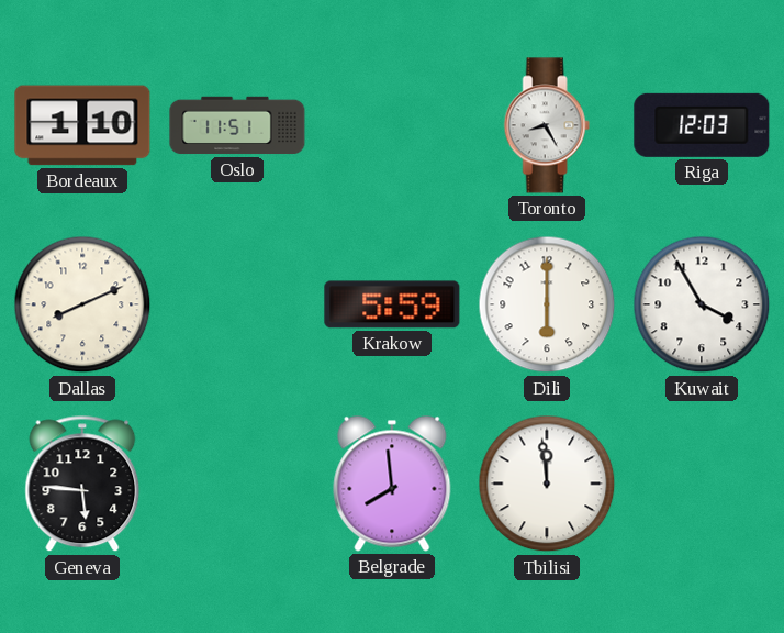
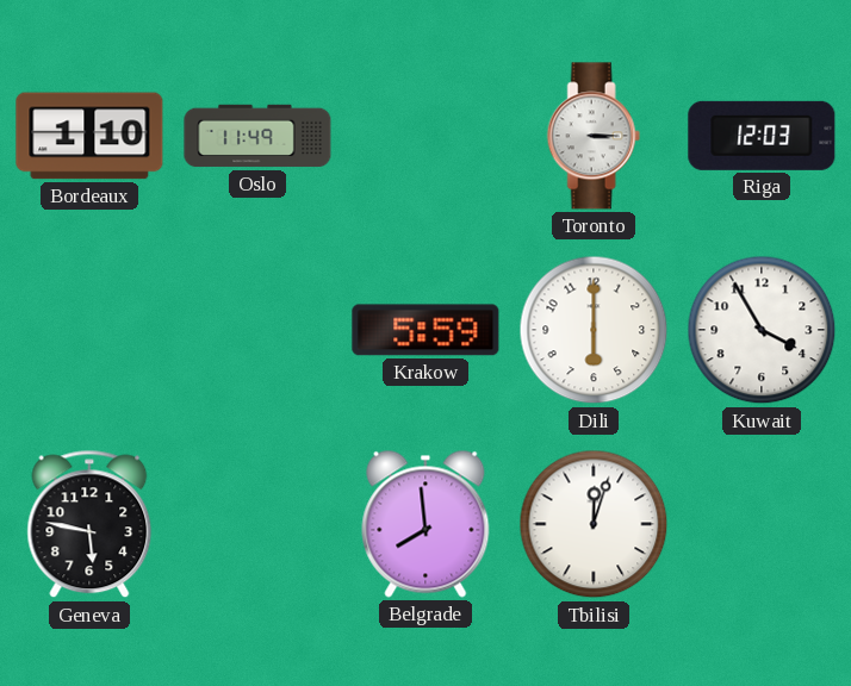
Oslo: 11:51 -> 11:49 (257, 136)
Toronto: 8:25 -> 3:15 (594, 136)
Dallas: 8:11 -> none (82, 304)
Geneva: 5:46 -> 5:47 (89, 524)
Tbilisi: 11:59 -> 12:03 (594, 524)
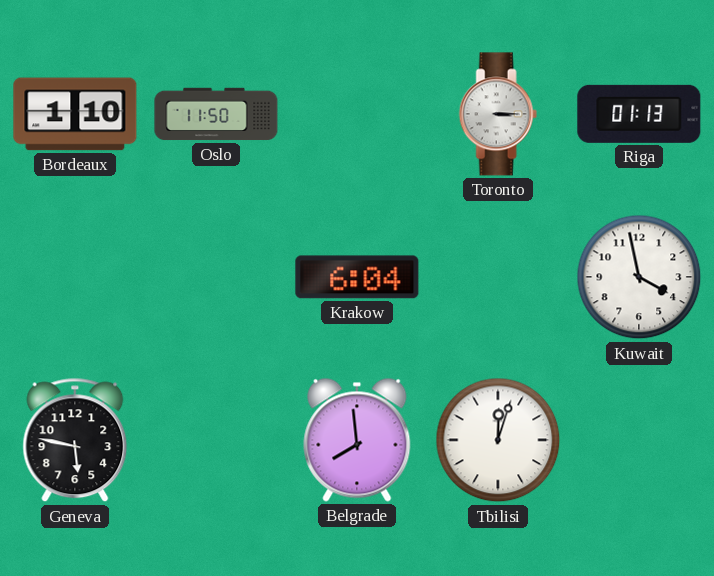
Oslo: 11:49 -> 11:50 (216, 114)
Riga: 12:03 -> 01:13 (639, 114)
Krakow: 5:59 -> 6:04 (357, 277)
Dili: 6:00 -> none (594, 330)
Kuwait: 3:55 -> 3:58 (639, 277)
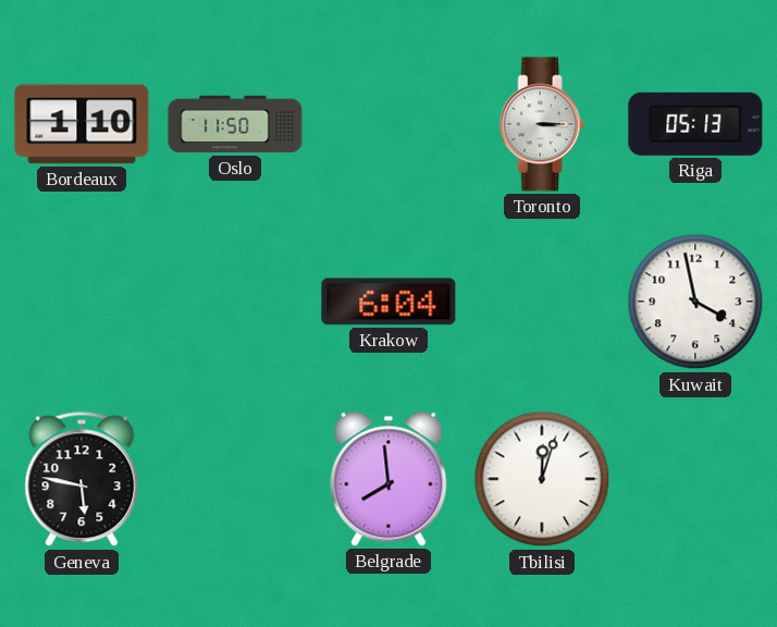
Riga: 01:13 -> 05:13 (695, 124)
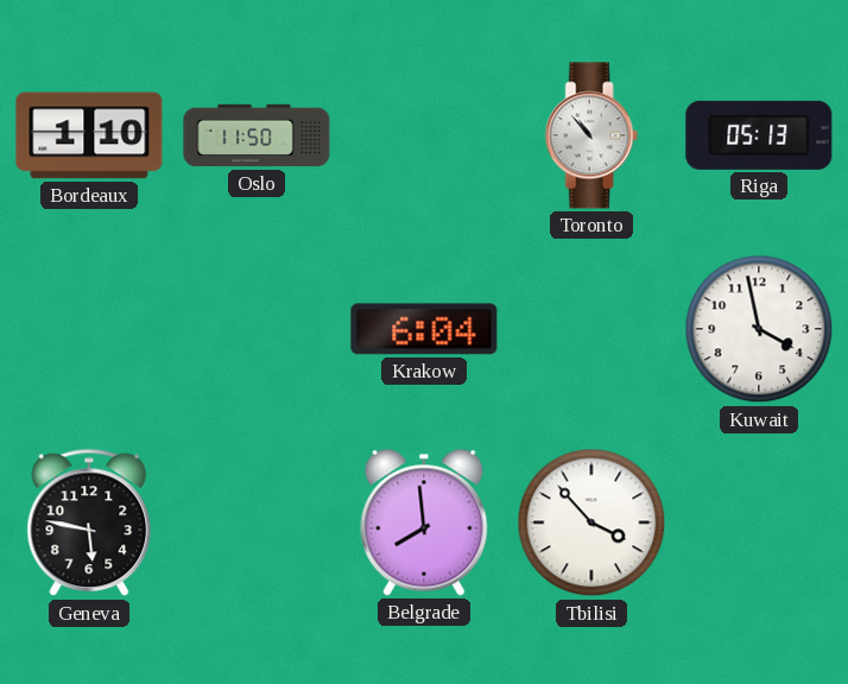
Toronto: 3:15 -> 10:53 (591, 135)
Tbilisi: 12:03 -> 3:53 (591, 522)
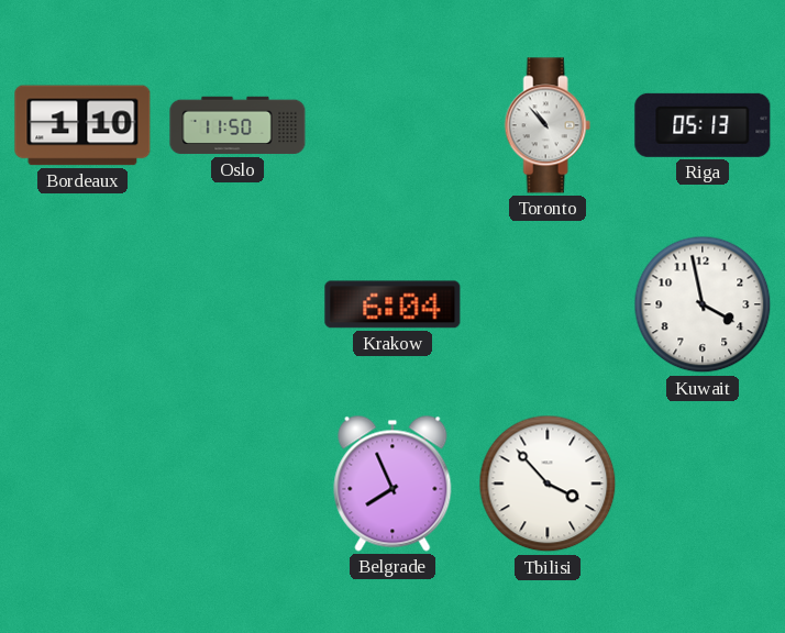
Geneva: 5:47 -> none (89, 522)
Belgrade: 7:59 -> 7:56 (393, 484)
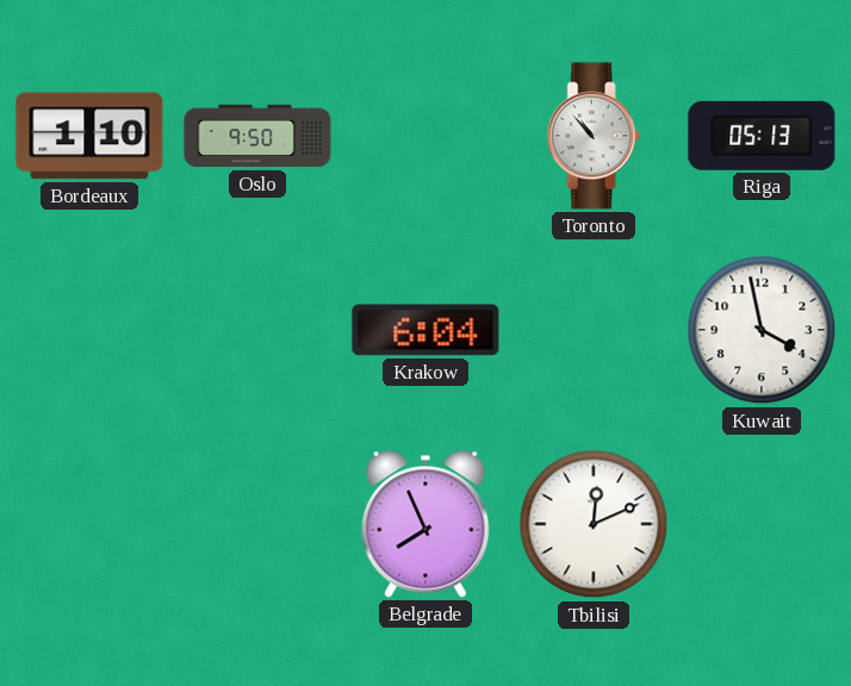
Oslo: 11:50 -> 9:50 (257, 136)
Tbilisi: 3:53 -> 12:11 (594, 524)
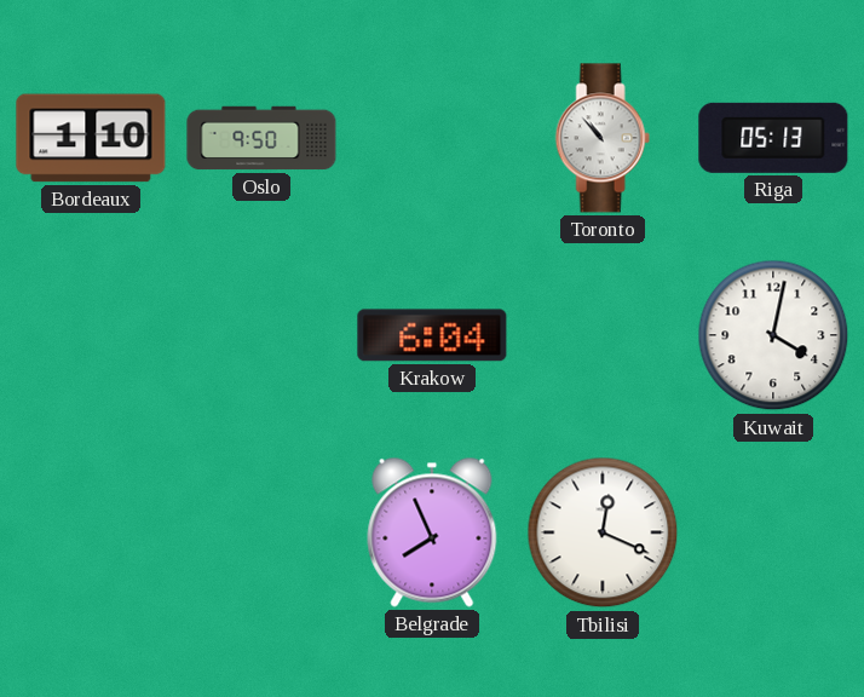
Kuwait: 3:58 -> 4:02 (773, 335)
Tbilisi: 12:11 -> 12:19 (603, 532)
